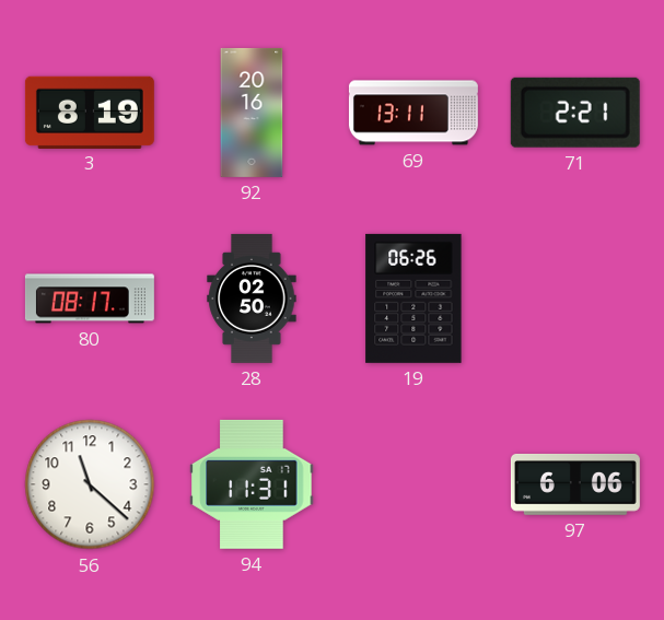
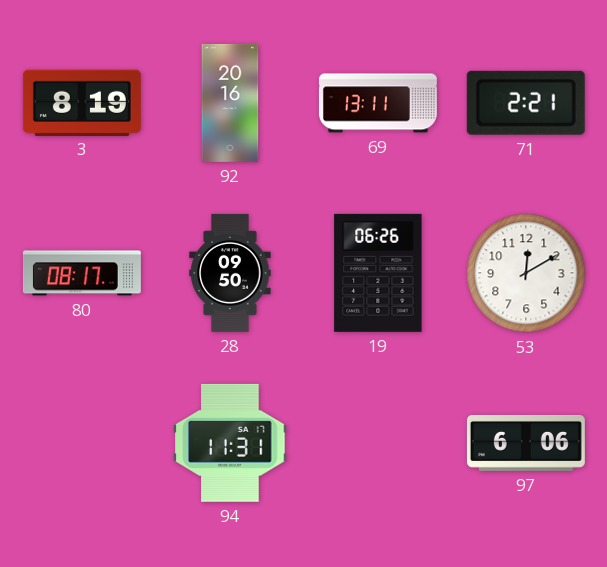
28: 02:50 -> 09:50 (230, 273)
53: none -> 12:10 (526, 273)
56: 11:22 -> none (90, 484)
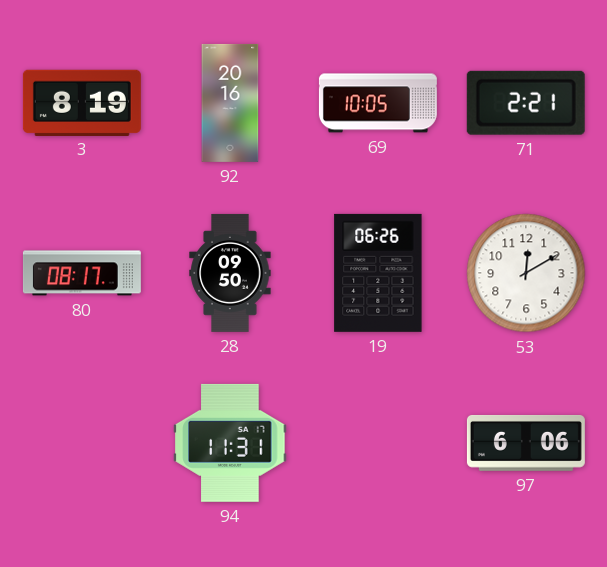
69: 13:11 -> 10:05 (378, 103)
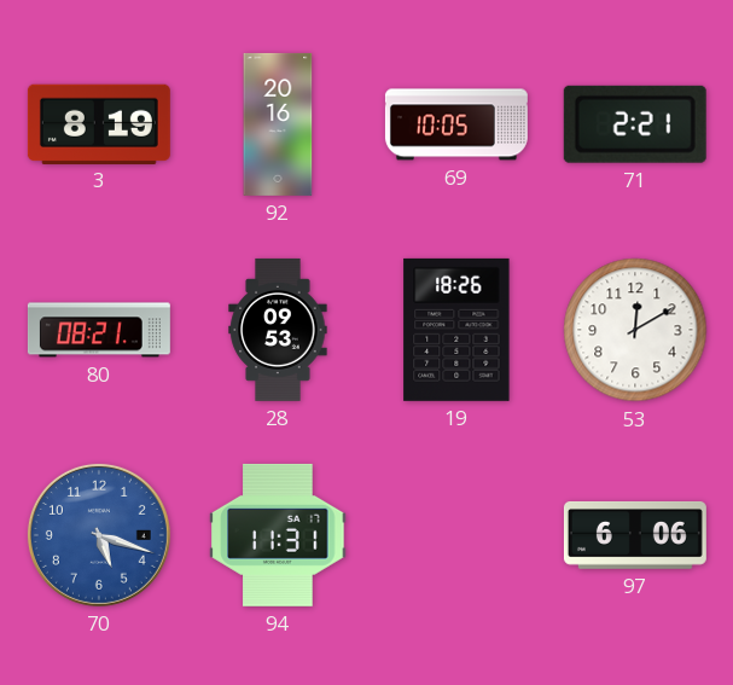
80: 08:17 -> 08:21 (99, 330)
28: 09:50 -> 09:53 (278, 330)
19: 06:26 -> 18:26 (456, 330)
70: none -> 5:18 (99, 535)
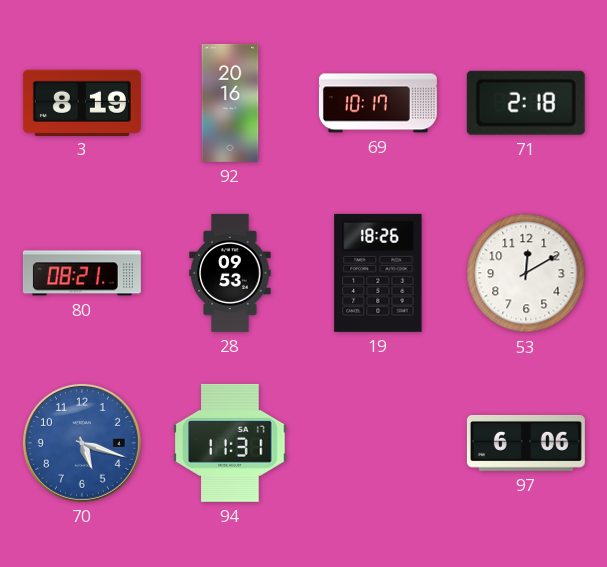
69: 10:05 -> 10:17 (378, 103)
71: 2:21 -> 2:18 (526, 103)
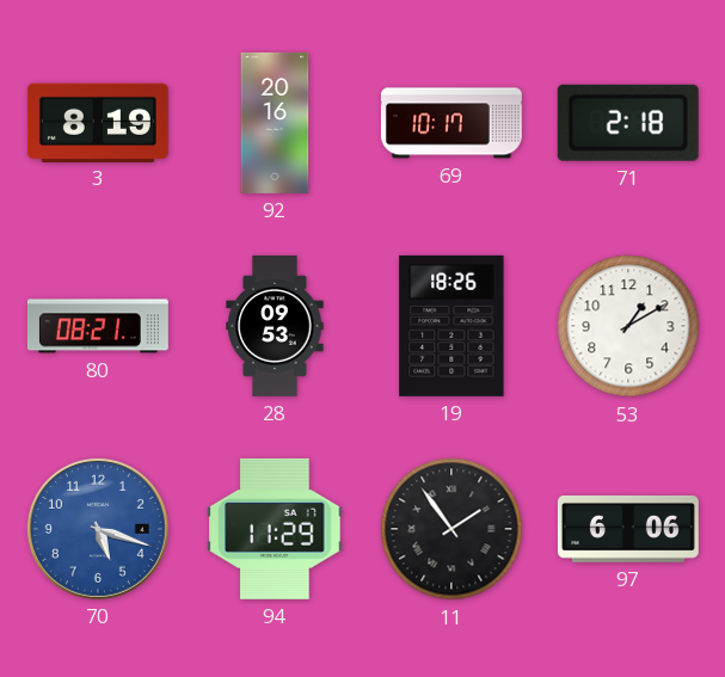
53: 12:10 -> 1:10 (628, 326)
94: 11:31 -> 11:29 (275, 529)
11: none -> 1:54 (451, 529)
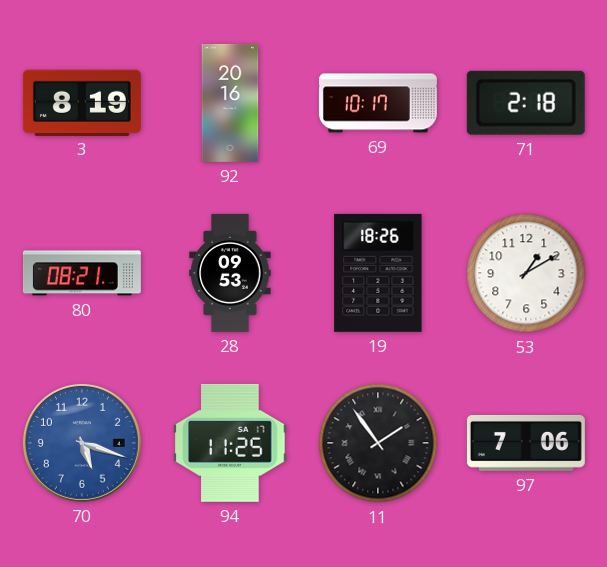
94: 11:29 -> 11:25 (230, 443)
97: 6:06 -> 7:06 (526, 443)
